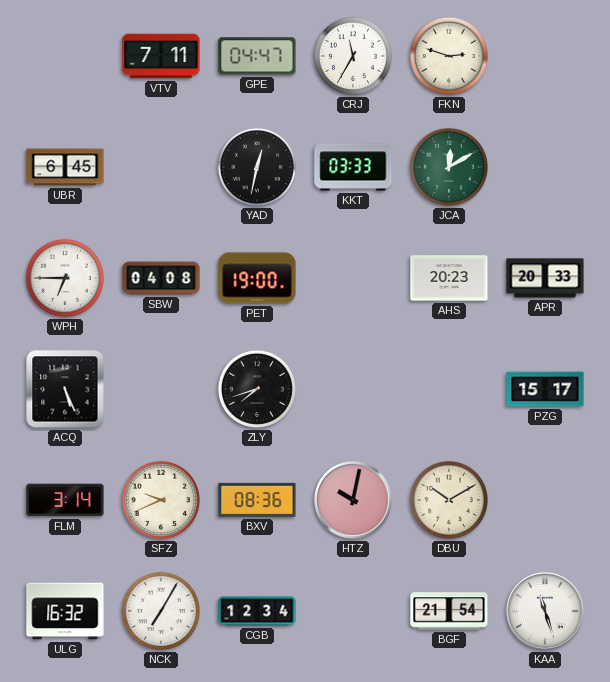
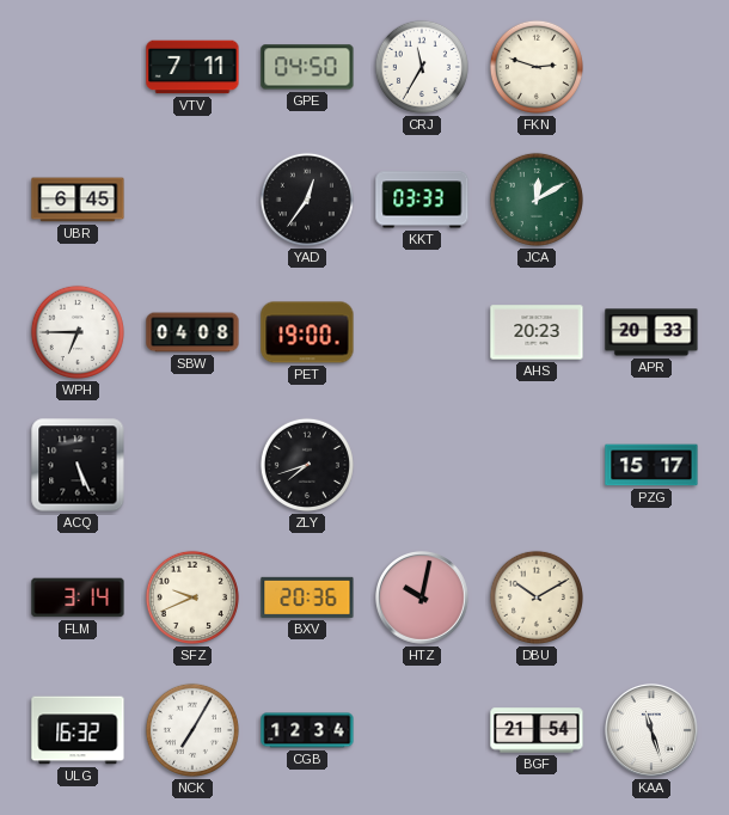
GPE: 04:47 -> 04:50 (307, 67)
YAD: 12:32 -> 12:36 (307, 200)
BXV: 08:36 -> 20:36 (307, 598)
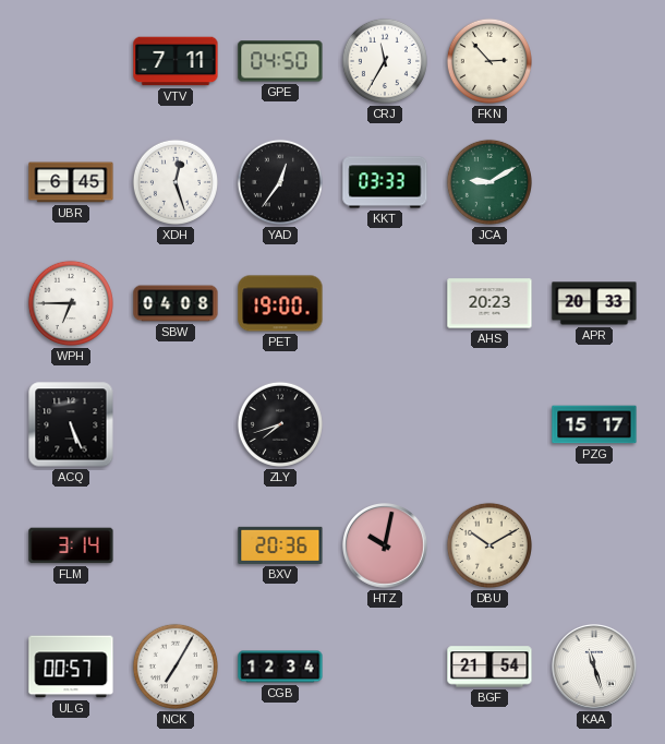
FKN: 2:48 -> 2:53 (489, 61)
XDH: none -> 12:27 (176, 182)
JCA: 12:10 -> 9:10 (489, 182)
SFZ: 9:41 -> none (192, 598)
ULG: 16:32 -> 00:57 (71, 667)
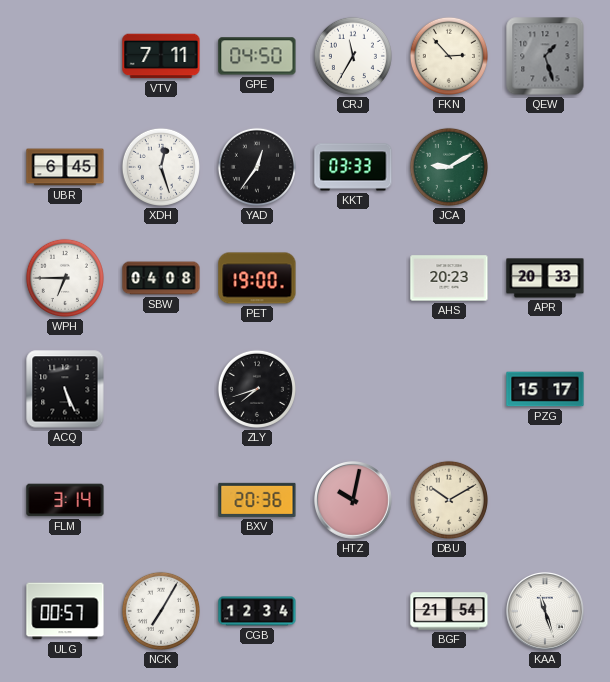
QEW: none -> 1:27 (545, 56)
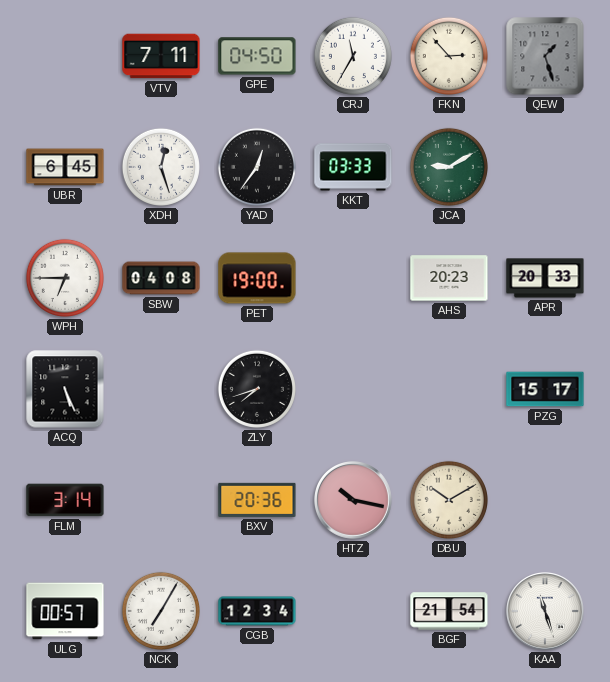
HTZ: 10:02 -> 10:17 (354, 501)
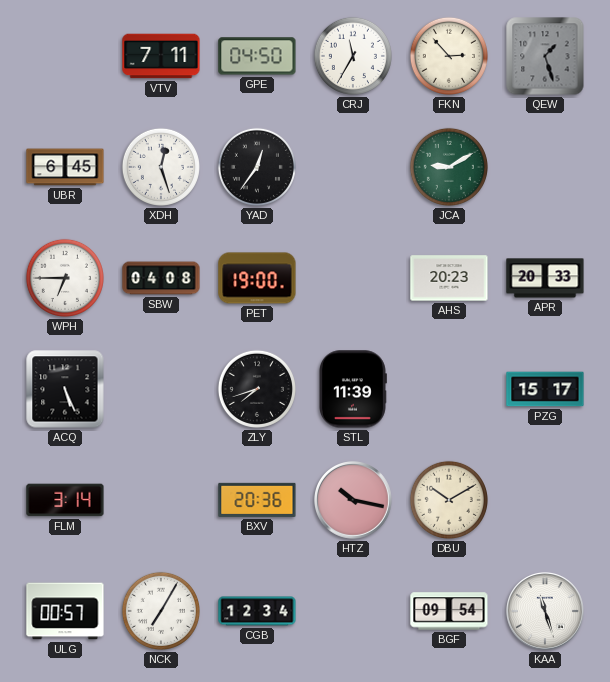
KKT: 03:33 -> none (353, 167)
STL: none -> 11:39 (353, 389)
BGF: 21:54 -> 09:54 (449, 611)
